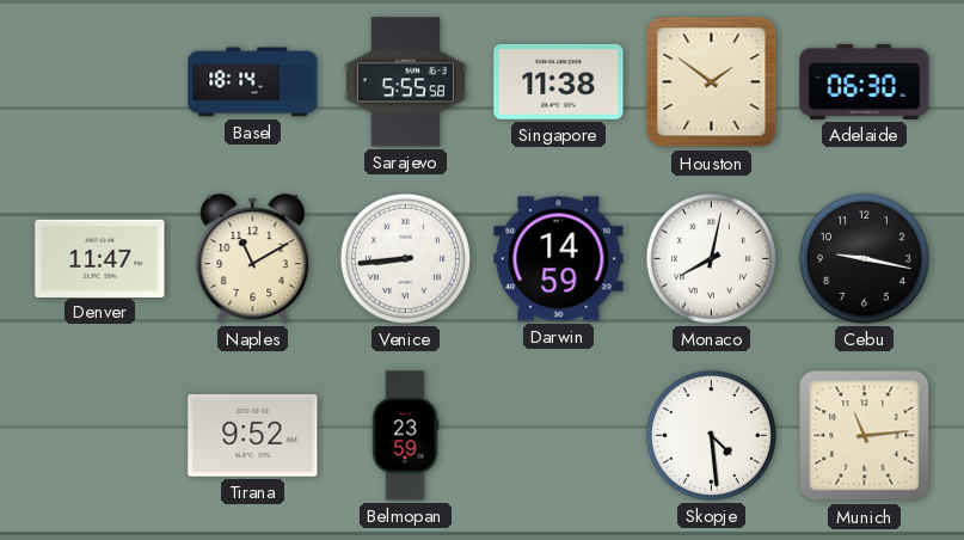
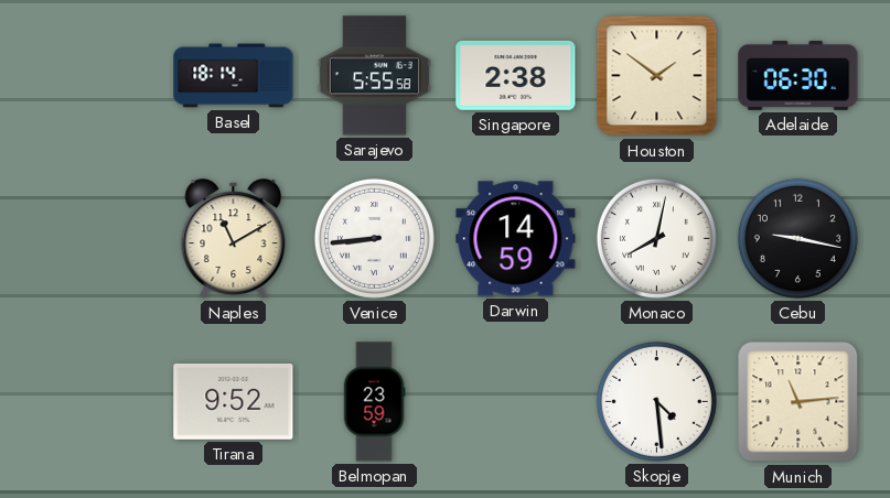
Singapore: 11:38 -> 2:38 (516, 75)
Denver: 11:47 -> none (100, 258)
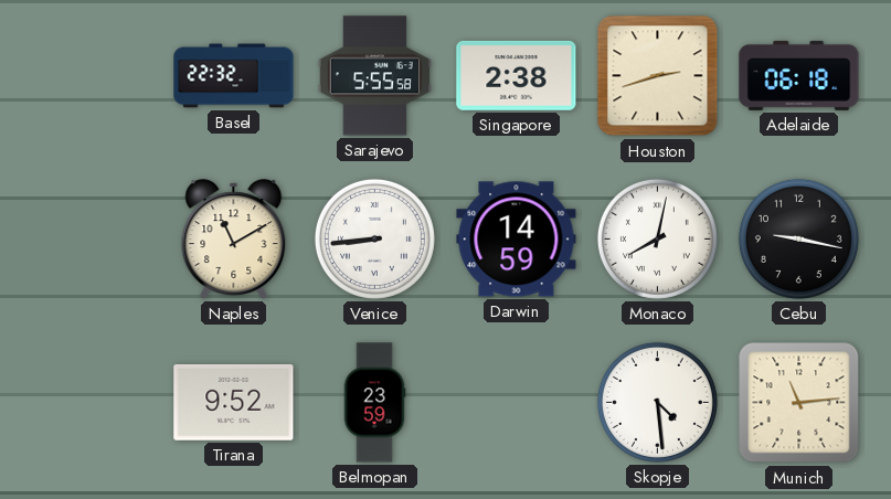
Basel: 18:14 -> 22:32 (234, 76)
Houston: 1:51 -> 2:42 (658, 76)
Adelaide: 06:30 -> 06:18 (799, 75)
